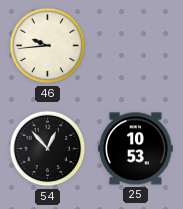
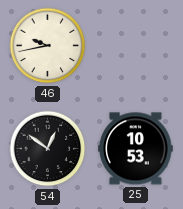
46: 9:44 -> 9:43 (48, 46)
54: 12:53 -> 12:51 (48, 149)
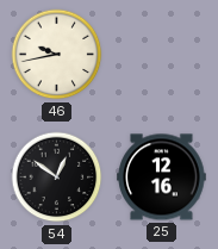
25: 10:53 -> 12:16 (162, 178)
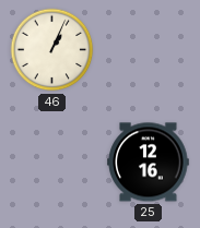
46: 9:43 -> 1:04 (52, 50)
54: 12:51 -> none (57, 178)
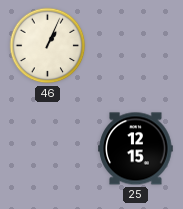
25: 12:16 -> 12:15 (136, 149)
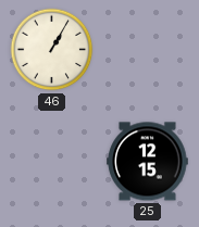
46: 1:04 -> 1:05 (52, 50)
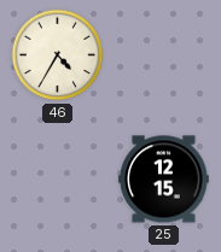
46: 1:05 -> 4:35 (58, 55)
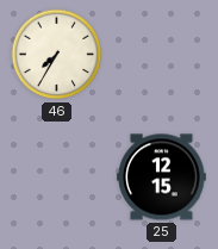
46: 4:35 -> 7:35 (57, 55)
